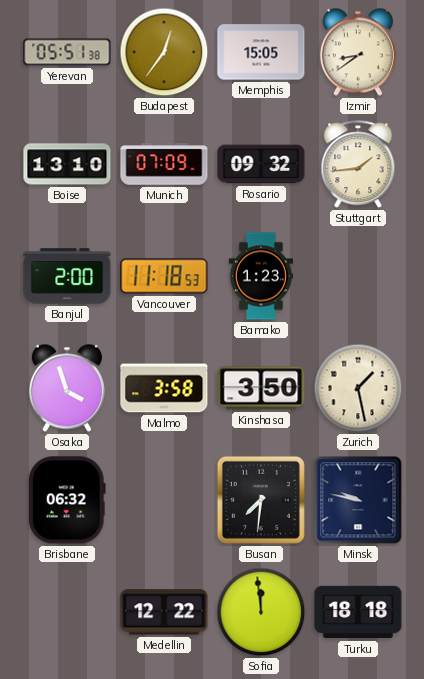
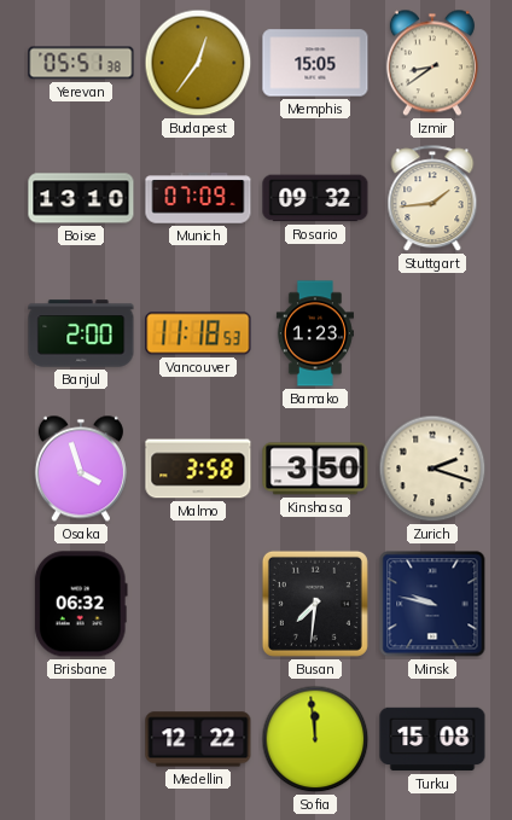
Zurich: 1:28 -> 2:18 (432, 469)
Turku: 18:18 -> 15:08 (432, 739)
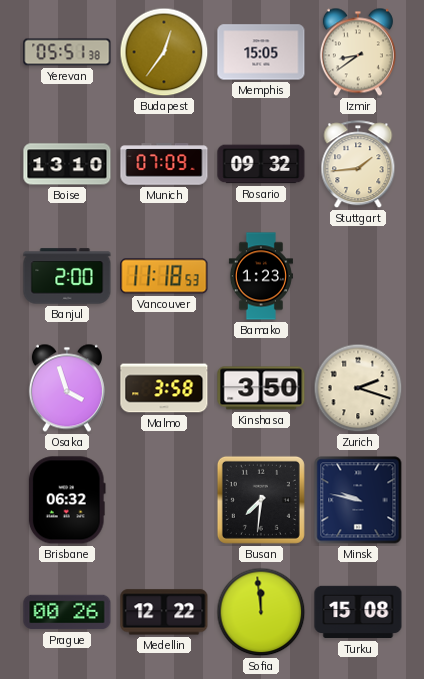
Prague: none -> 00:26 (67, 612)
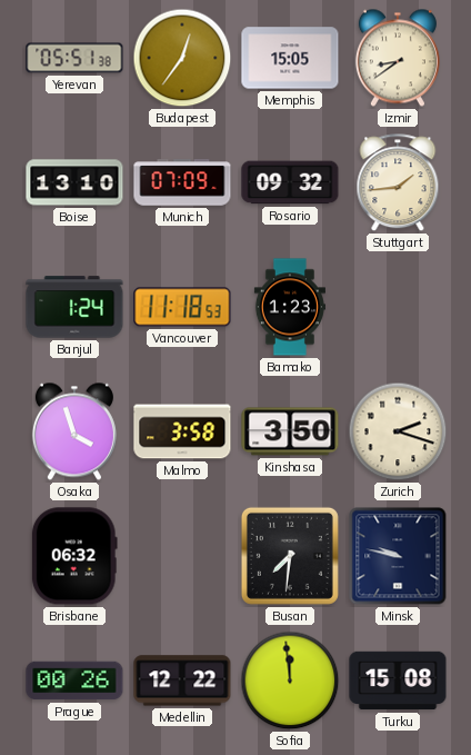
Banjul: 2:00 -> 1:24 (74, 307)
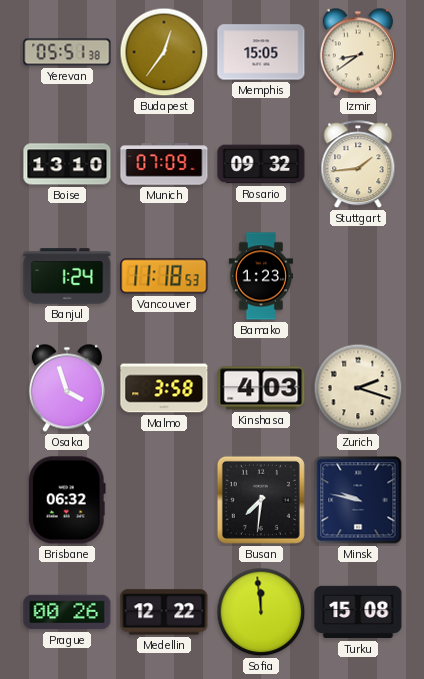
Kinshasa: 3:50 -> 4:03 (261, 388)
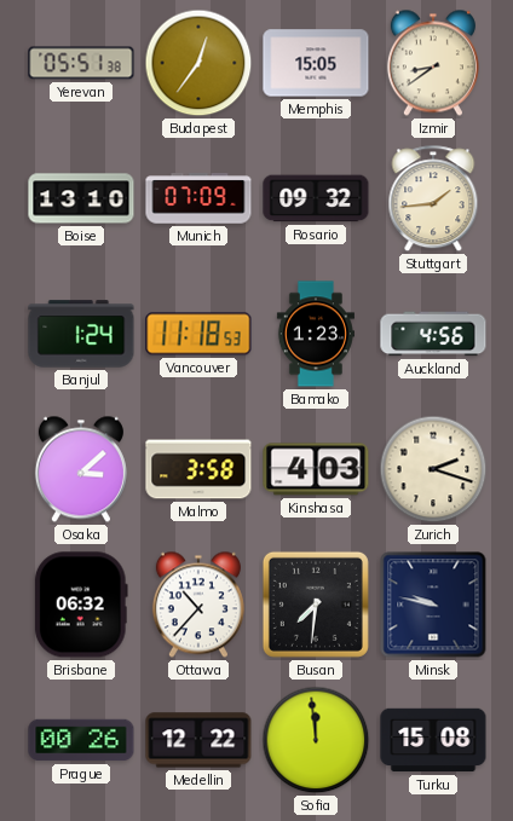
Auckland: none -> 4:56 (433, 334)
Osaka: 3:57 -> 3:08 (81, 469)
Ottawa: none -> 10:37 (198, 605)
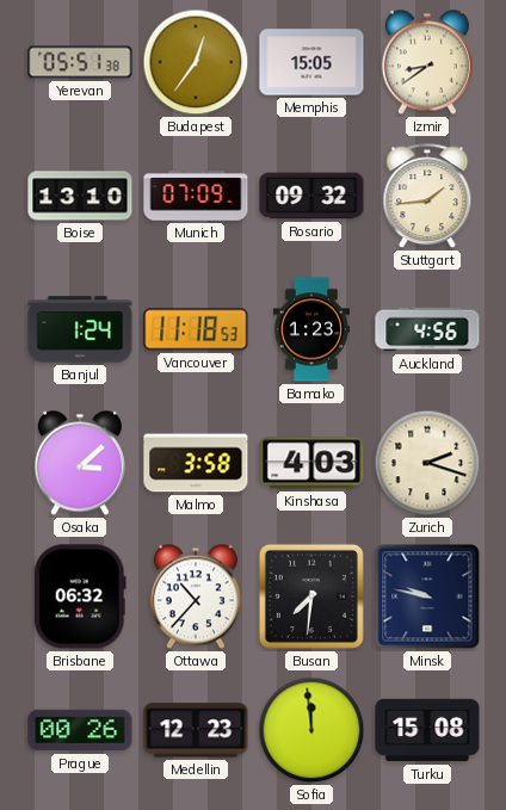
Medellin: 12:22 -> 12:23 (196, 730)
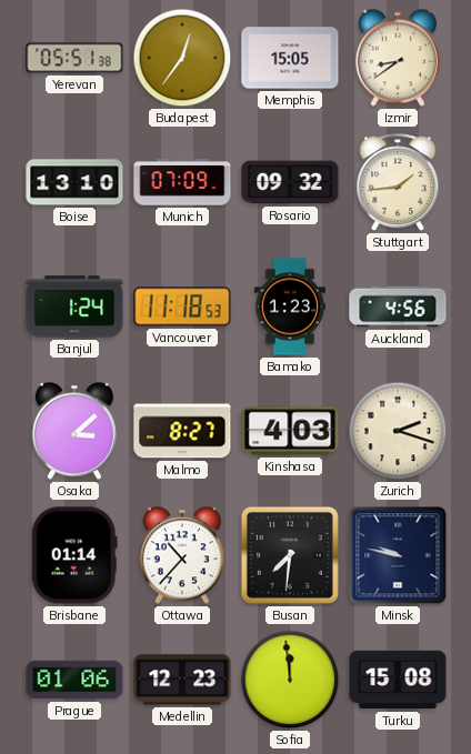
Malmo: 3:58 -> 8:27 (182, 431)
Brisbane: 06:32 -> 01:14 (74, 555)
Prague: 00:26 -> 01:06 (74, 680)
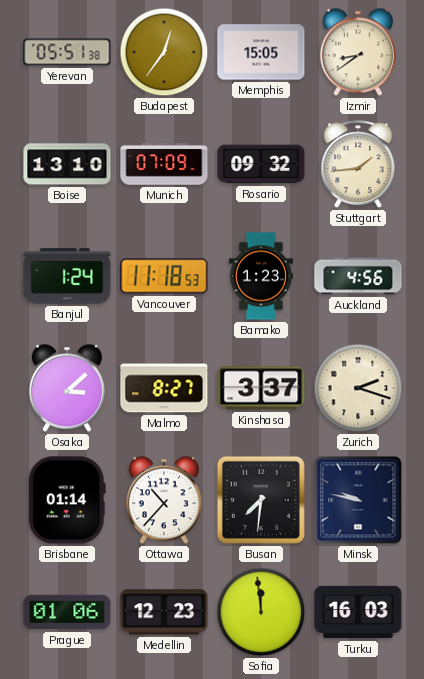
Kinshasa: 4:03 -> 3:37 (261, 388)
Turku: 15:08 -> 16:03 (358, 612)
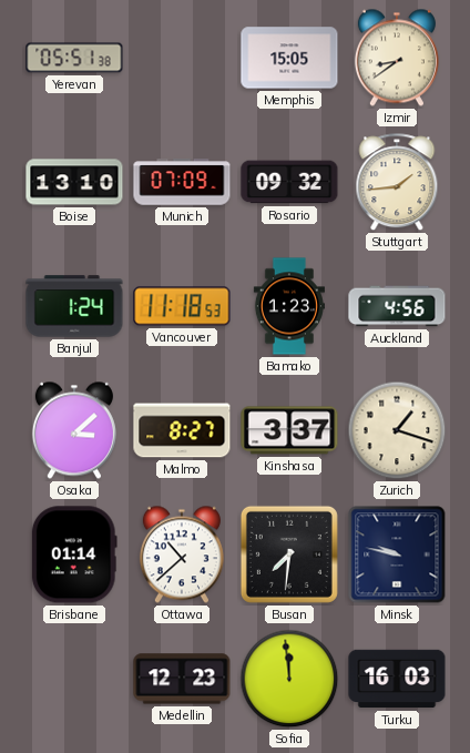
Budapest: 12:36 -> none (164, 52)
Zurich: 2:18 -> 1:18 (397, 430)
Ottawa: 10:37 -> 10:38 (182, 554)
Prague: 01:06 -> none (67, 612)
